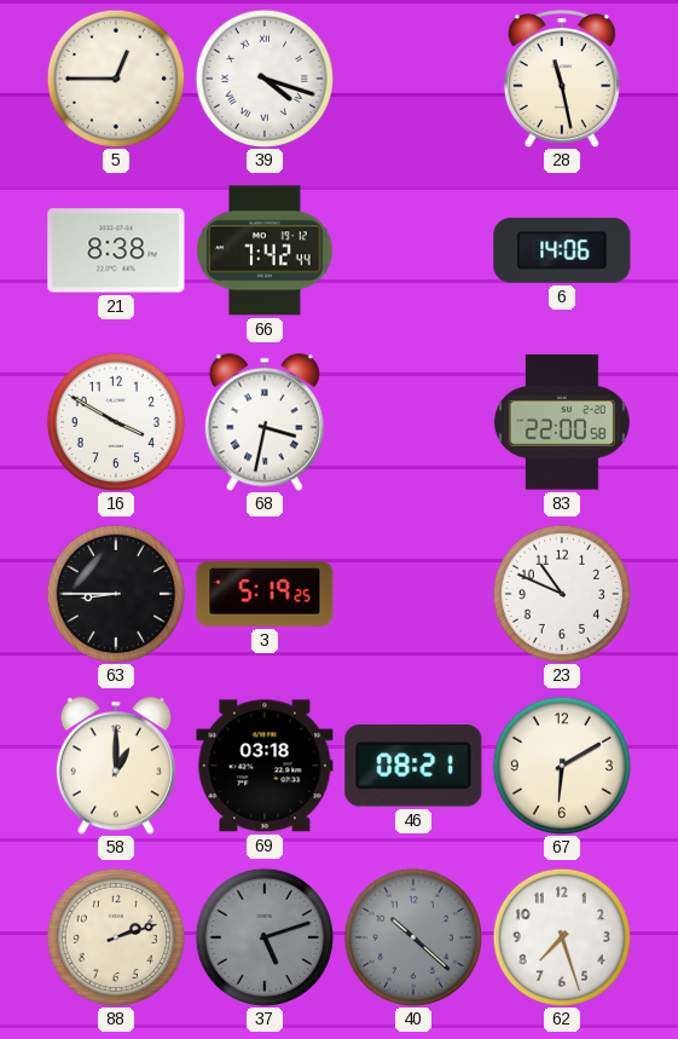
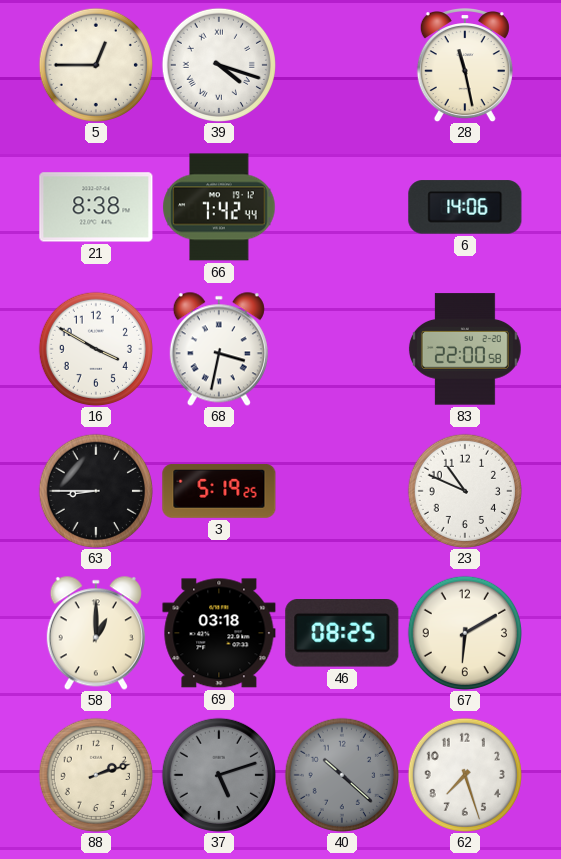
46: 08:21 -> 08:25 (342, 634)
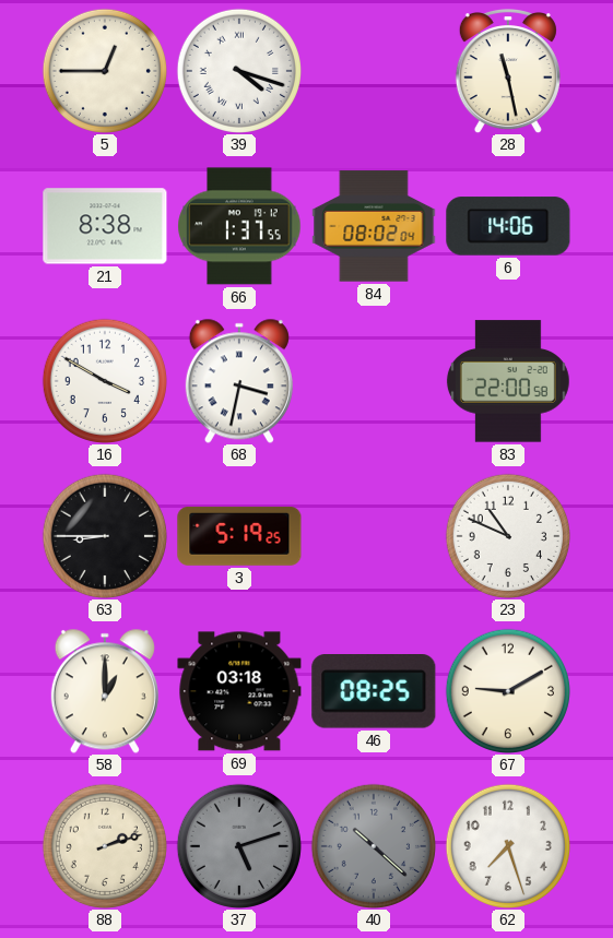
66: 7:42 -> 1:37 (239, 226)
84: none -> 08:02 (374, 226)
67: 6:10 -> 9:10 (508, 691)
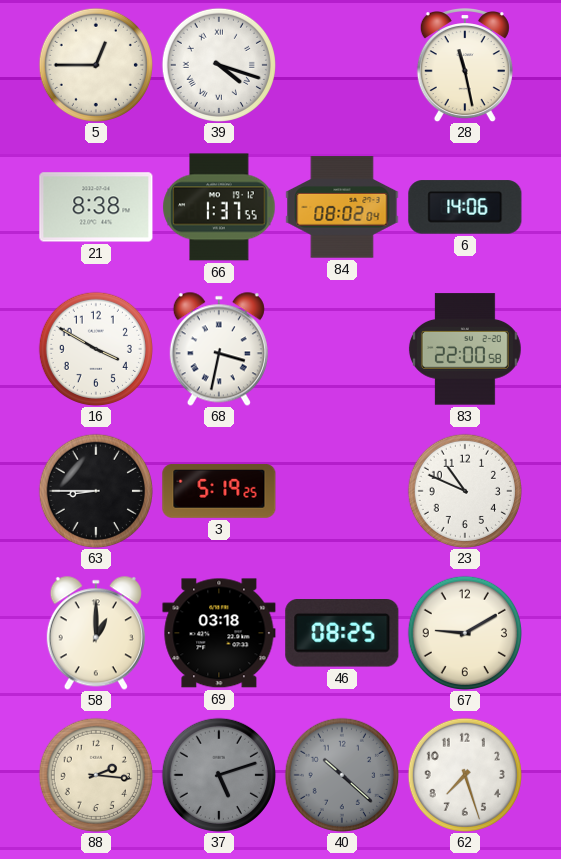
88: 2:12 -> 2:16 (96, 775)
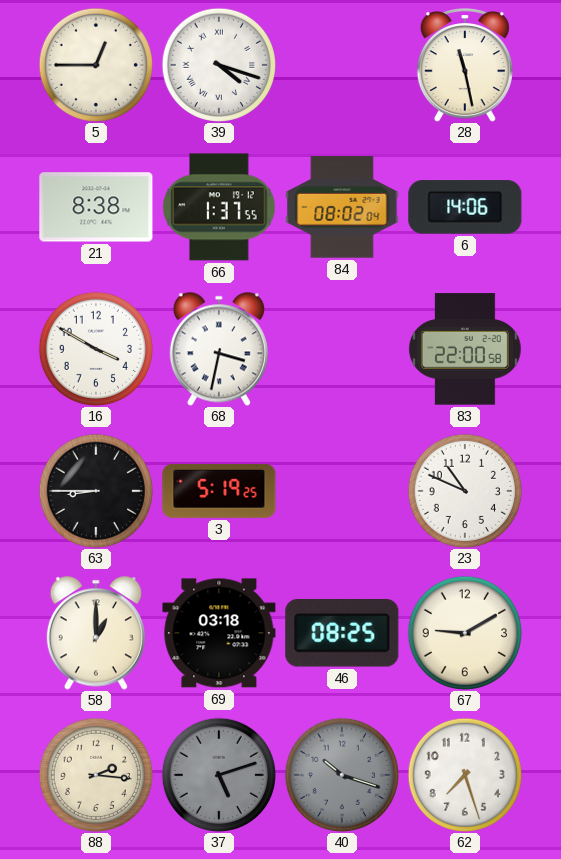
40: 10:22 -> 10:18 (342, 775)
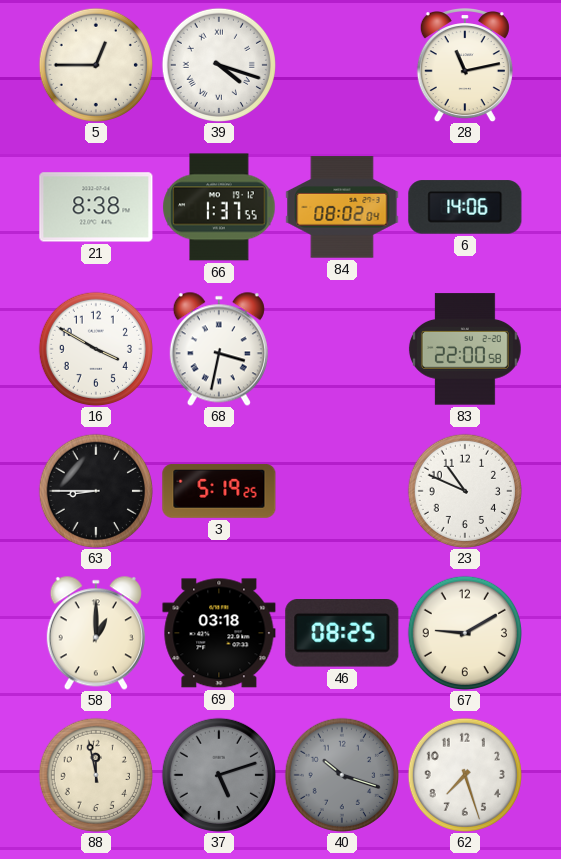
28: 11:28 -> 11:13 (465, 66)
88: 2:16 -> 11:58 (96, 775)
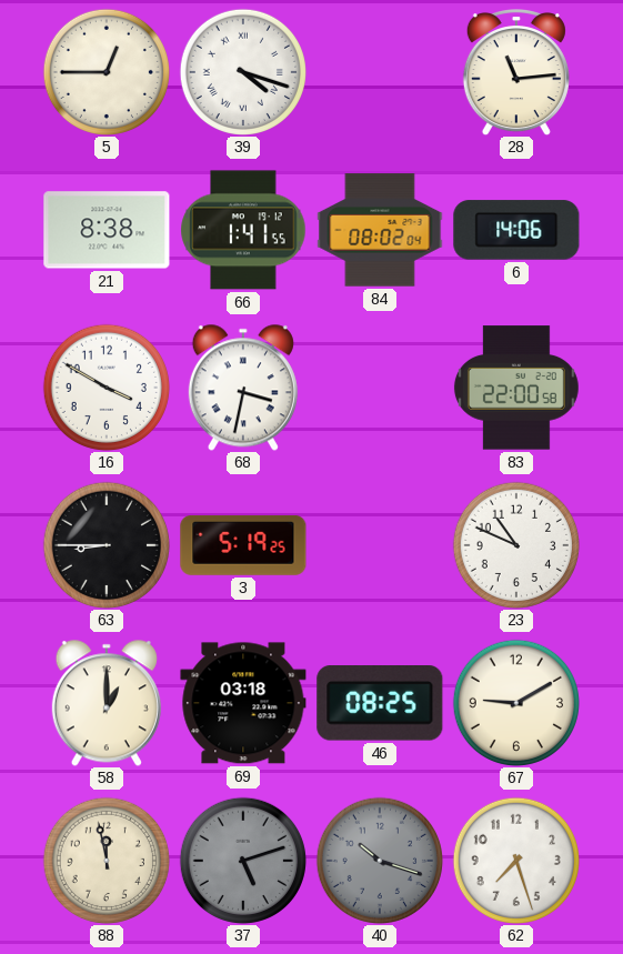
28: 11:13 -> 11:14 (516, 73)
66: 1:37 -> 1:41 (243, 230)
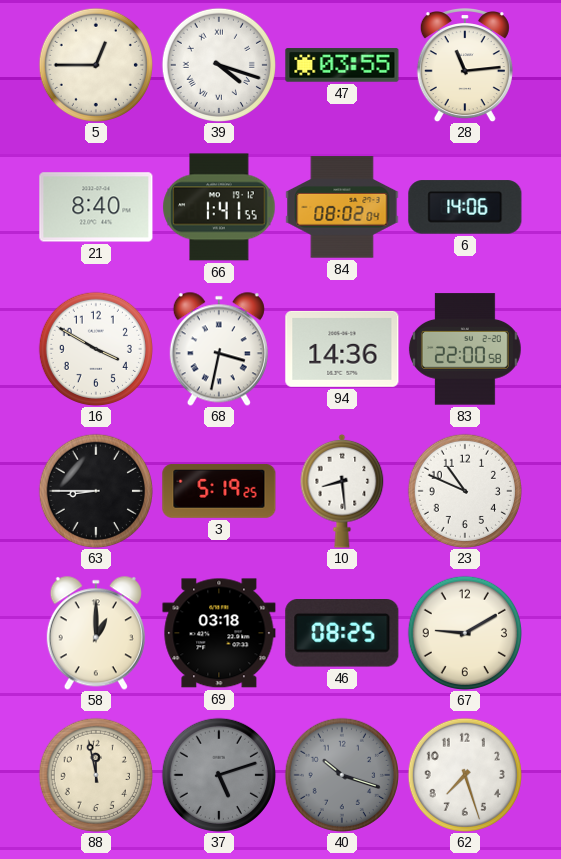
47: none -> 03:55 (342, 65)
21: 8:38 -> 8:40 (96, 207)
94: none -> 14:36 (342, 349)
10: none -> 8:29 (342, 491)
